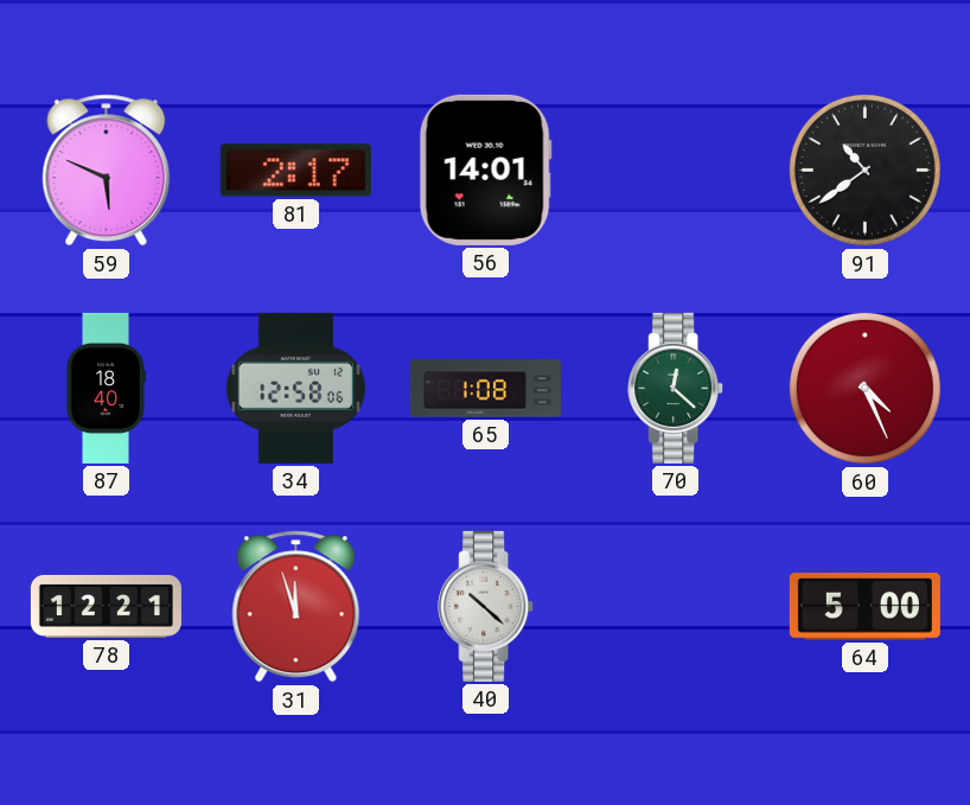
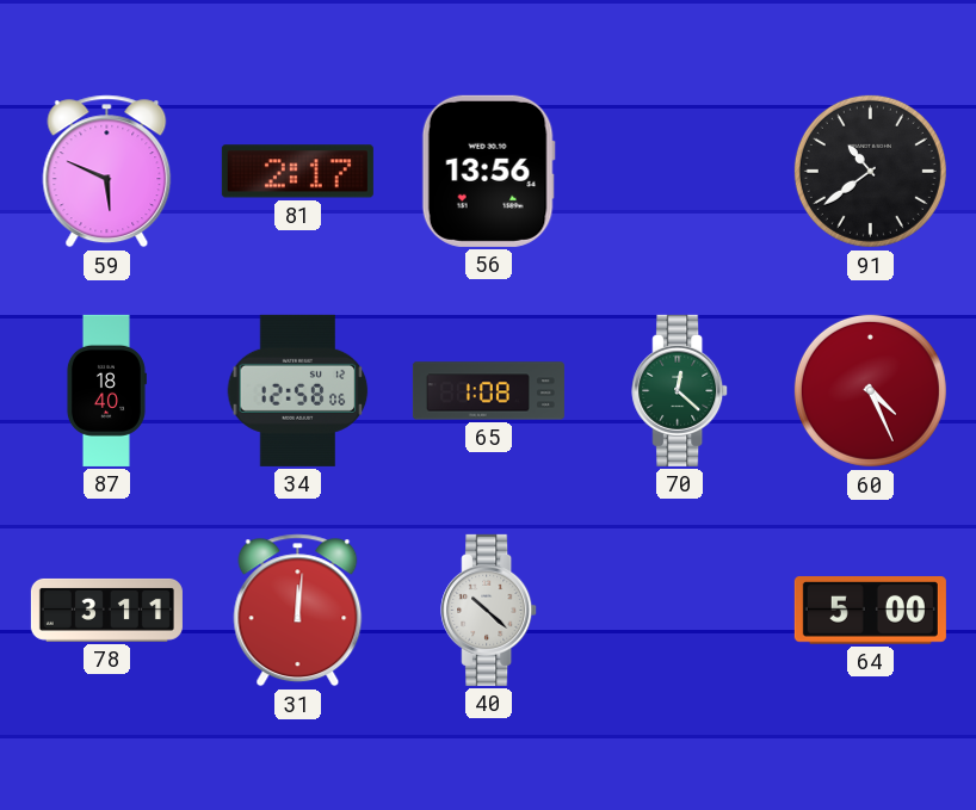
56: 14:01 -> 13:56 (488, 171)
78: 12:21 -> 3:11 (106, 610)
31: 11:57 -> 12:01 (298, 611)
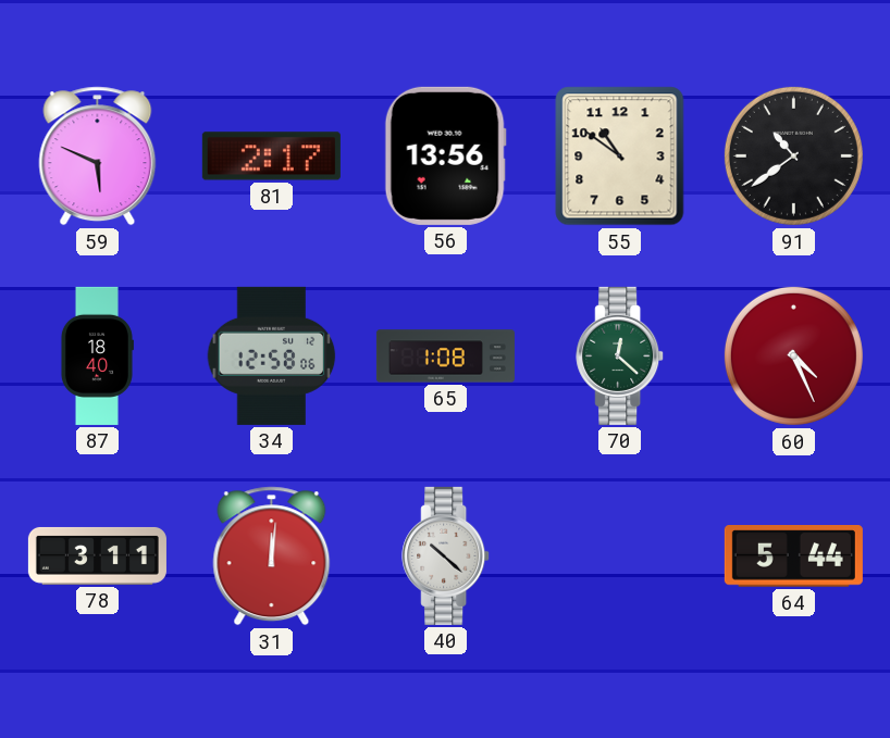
55: none -> 10:51 (620, 157)
64: 5:00 -> 5:44 (793, 556)
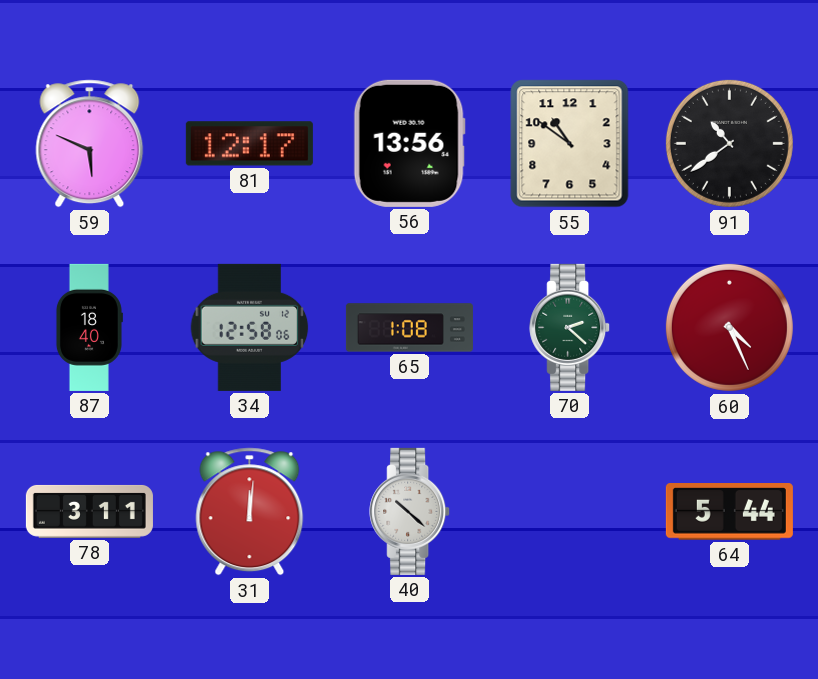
81: 2:17 -> 12:17 (249, 144)
70: 12:22 -> 2:22 (570, 327)
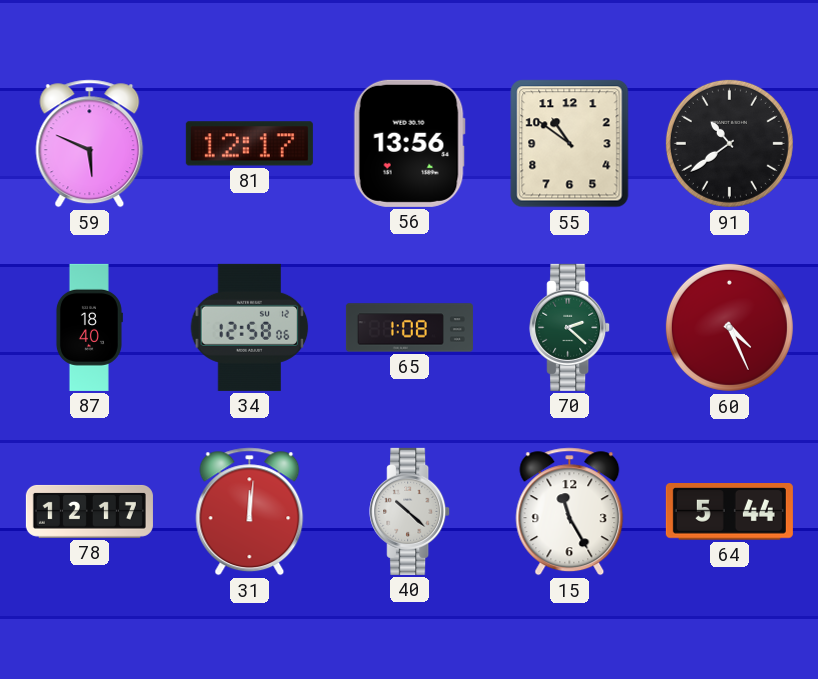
78: 3:11 -> 12:17 (89, 511)
15: none -> 11:25 (570, 512)
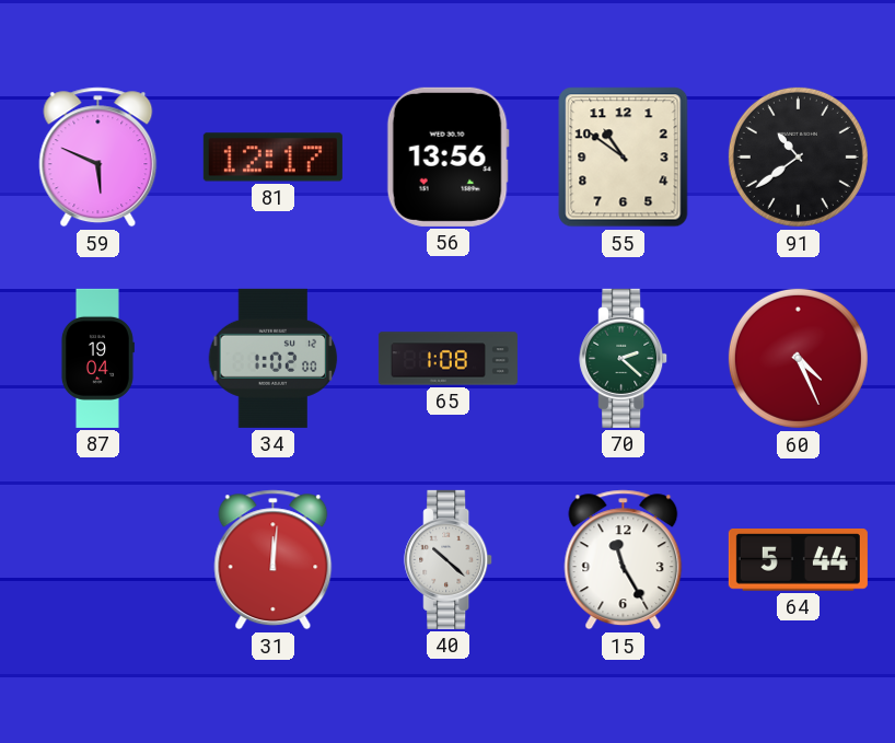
87: 18:40 -> 19:04 (97, 358)
34: 12:58 -> 1:02 (274, 358)
78: 12:17 -> none (89, 511)
